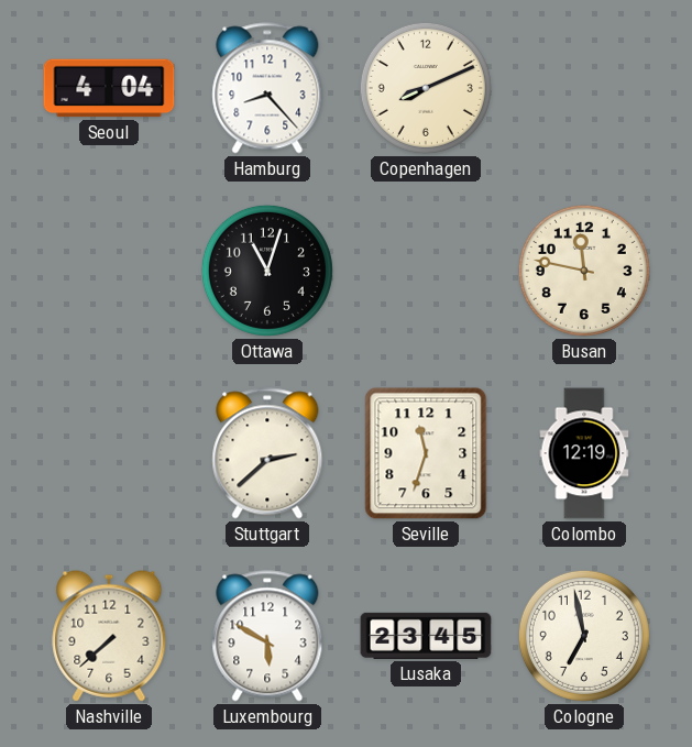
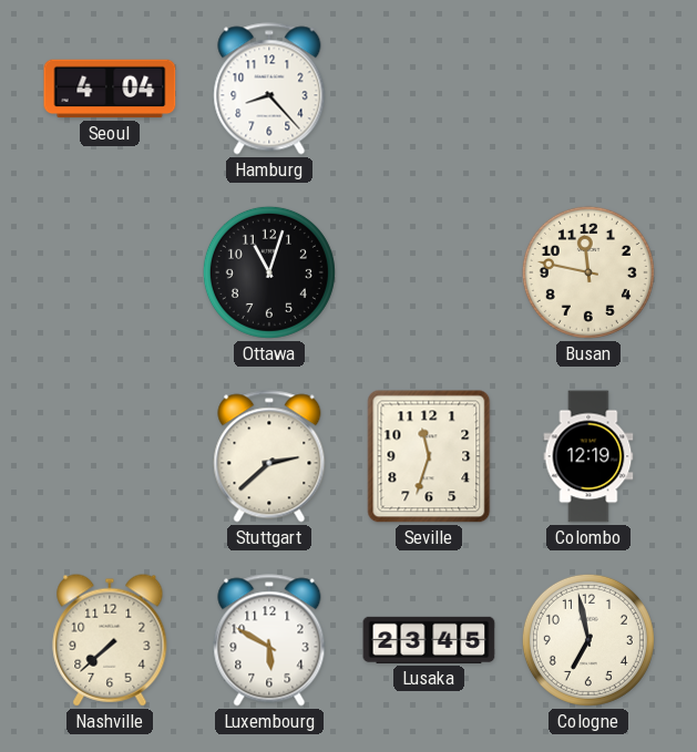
Copenhagen: 8:11 -> none (426, 88)
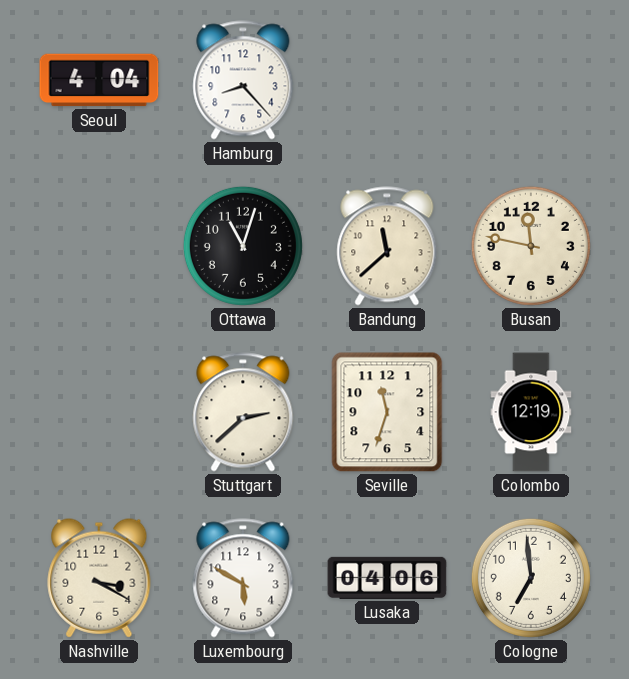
Bandung: none -> 11:38 (387, 246)
Nashville: 7:38 -> 3:20 (99, 578)
Lusaka: 23:45 -> 04:06 (387, 578)
Cologne: 6:58 -> 6:59 (531, 578)
